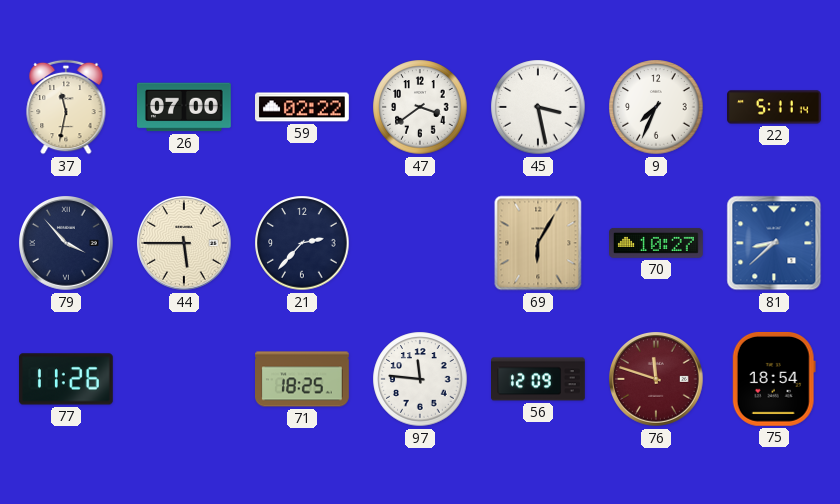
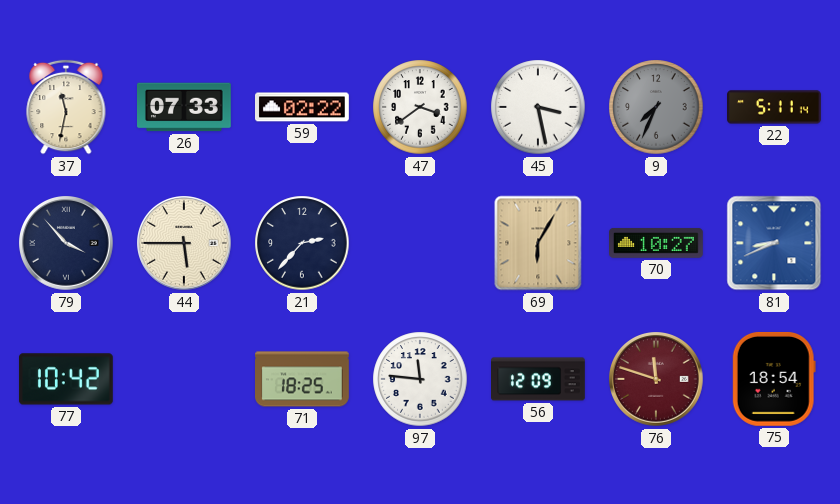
26: 07:00 -> 07:33 (185, 107)
9 dial: white -> grey (656, 107)
81: 8:38 -> 8:41 (774, 243)
77: 11:26 -> 10:42 (66, 379)
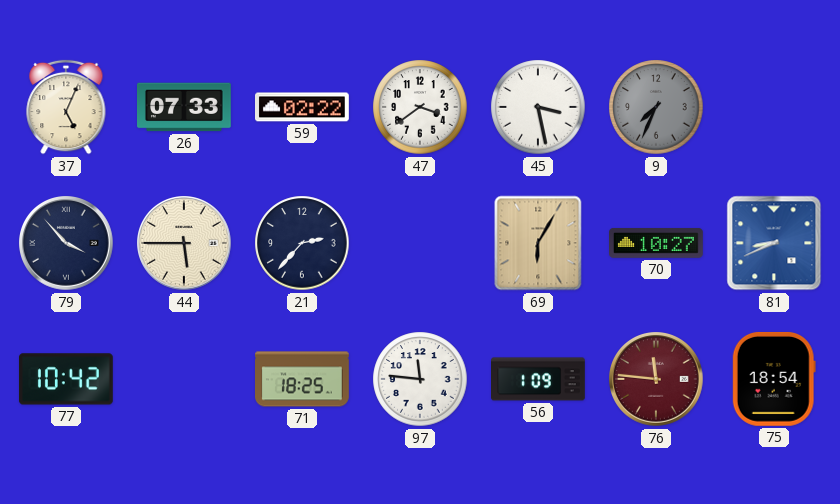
37: 11:32 -> 5:04 (66, 107)
22: 5:11 -> none (775, 107)
56: 12:09 -> 1:09 (539, 379)
76: 11:48 -> 11:46 (657, 380)
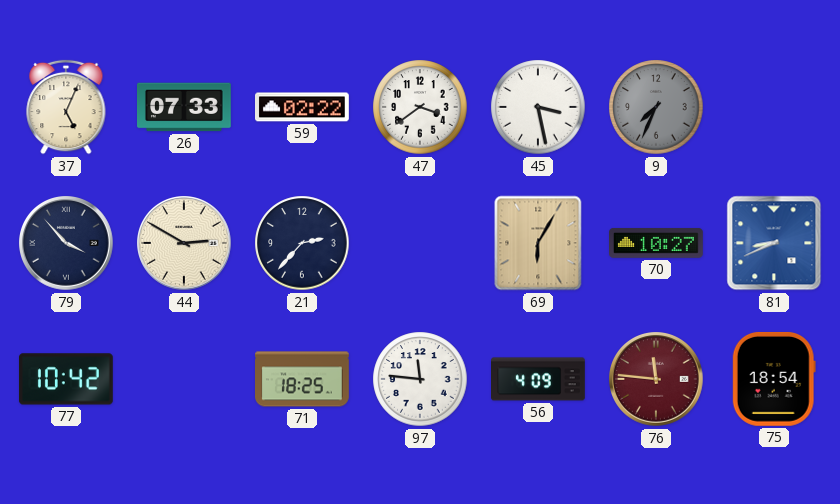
44: 5:45 -> 2:50 (185, 244)
56: 1:09 -> 4:09 (539, 379)
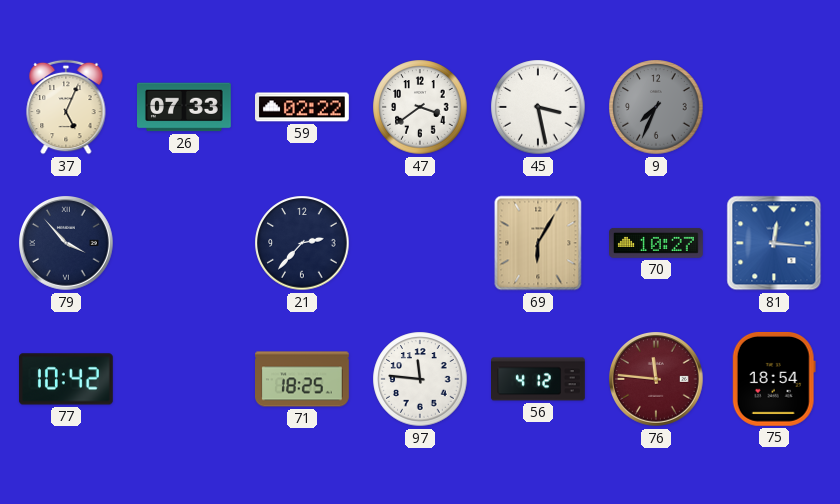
44: 2:50 -> none (185, 244)
81: 8:41 -> 12:16 (774, 243)
56: 4:09 -> 4:12 (539, 379)
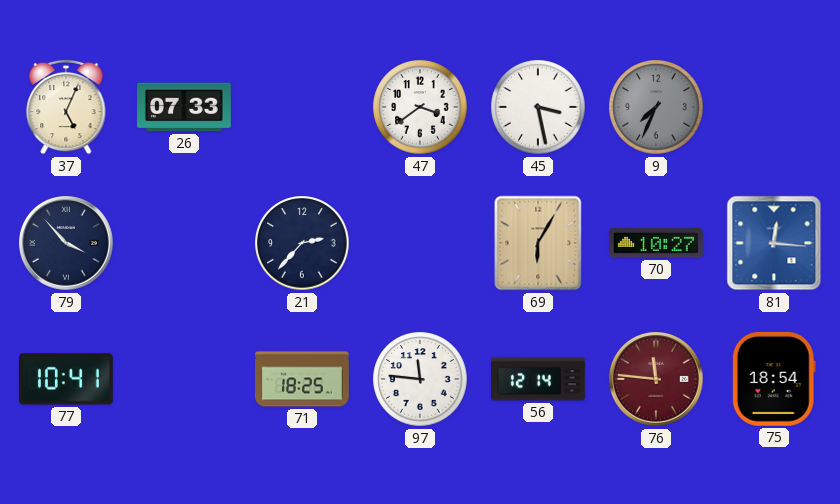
59: 02:22 -> none (303, 107)
77: 10:42 -> 10:41 (66, 379)
56: 4:12 -> 12:14 (539, 379)
